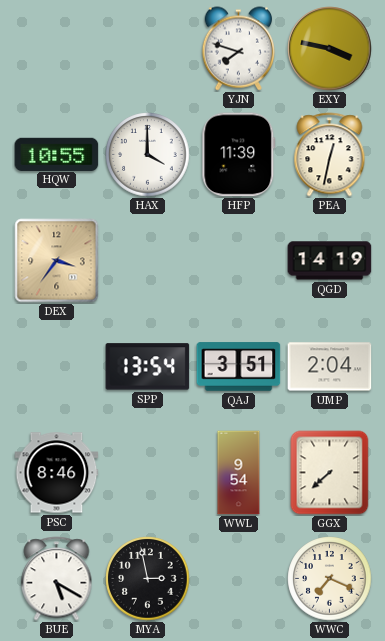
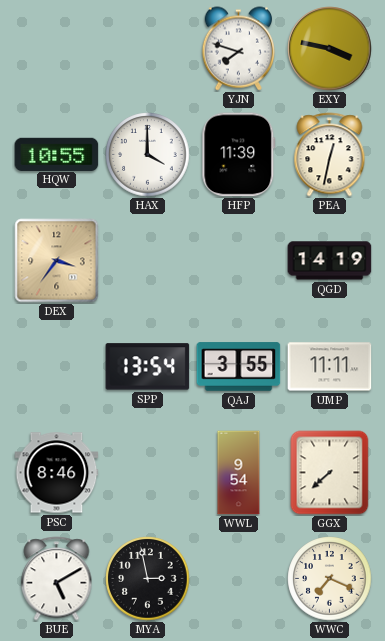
QAJ: 3:51 -> 3:55 (239, 367)
UMP: 2:04 -> 11:11 (330, 367)
BUE: 5:20 -> 5:10 (57, 579)
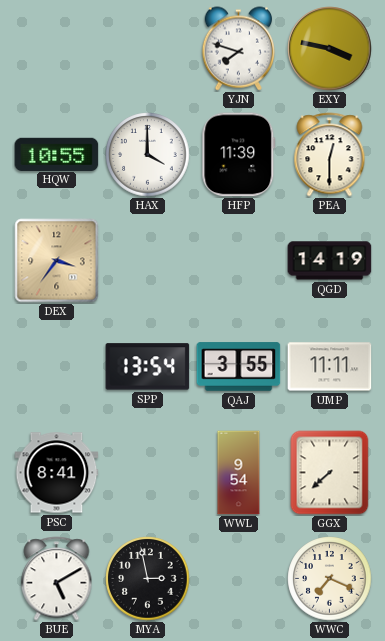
PEA: 12:32 -> 12:30 (330, 155)
PSC: 8:46 -> 8:41 (57, 473)
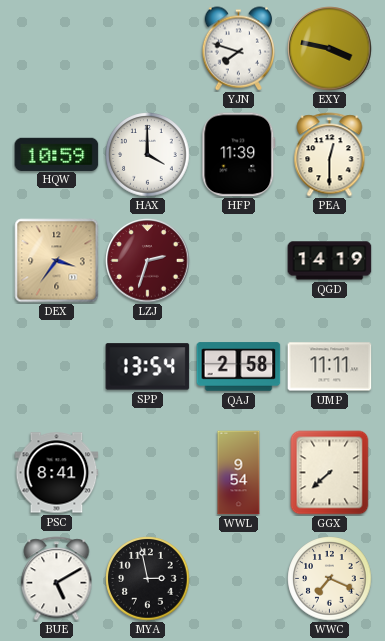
HQW: 10:55 -> 10:59 (57, 154)
LZJ: none -> 2:33 (148, 261)
QAJ: 3:55 -> 2:58 (239, 367)
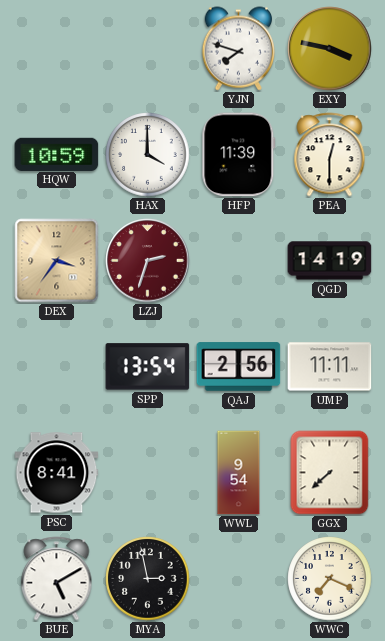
QAJ: 2:58 -> 2:56 (239, 367)
